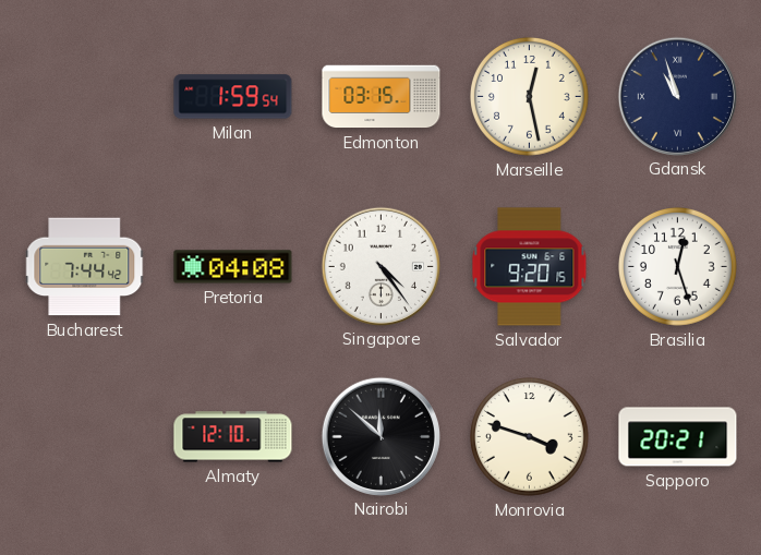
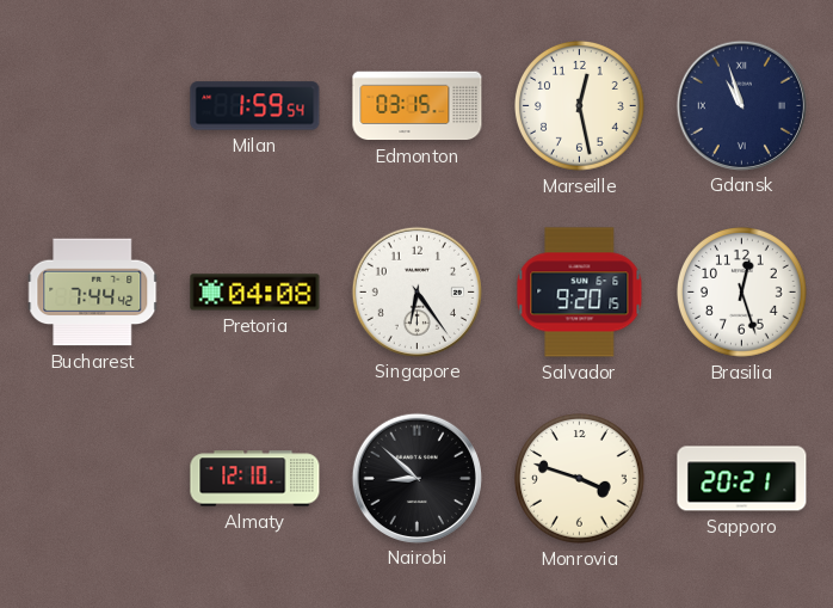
Singapore: 4:24 -> 6:24 (416, 291)
Nairobi: 11:52 -> 8:52 (416, 478)
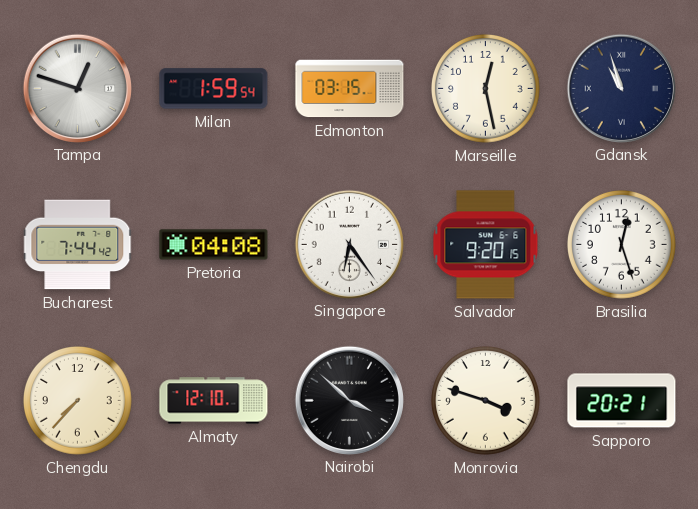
Tampa: none -> 12:48 (77, 88)
Chengdu: none -> 7:37 (78, 401)
Nairobi: 8:52 -> 3:52 (349, 400)
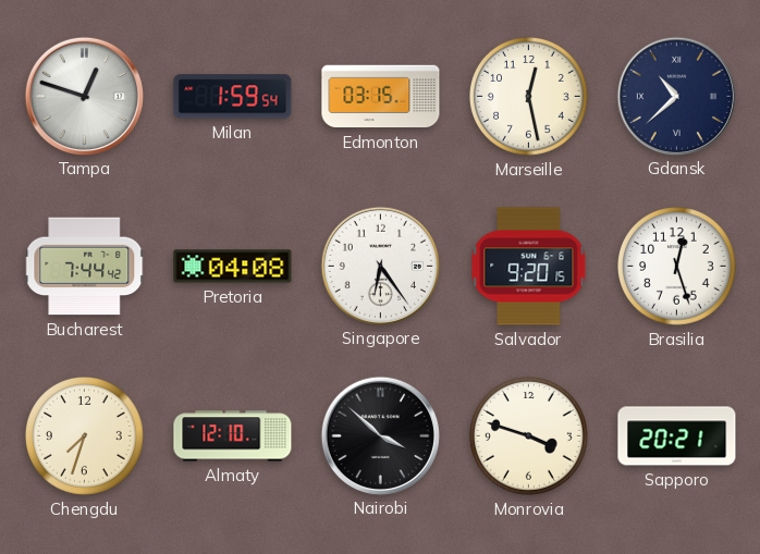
Gdansk: 10:57 -> 10:38 (676, 96)
Chengdu: 7:37 -> 7:33 (85, 436)
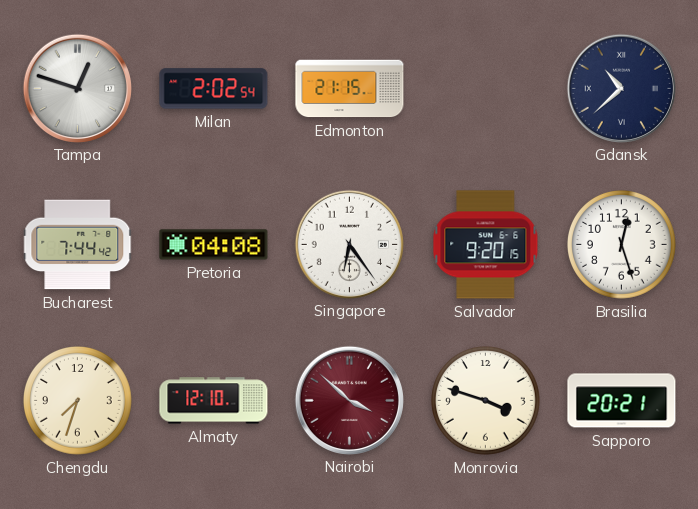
Milan: 1:59 -> 2:02 (214, 89)
Edmonton: 03:15 -> 21:15 (350, 89)
Marseille: 12:28 -> none (529, 97)
Nairobi dial: black -> burgundy (349, 400)
